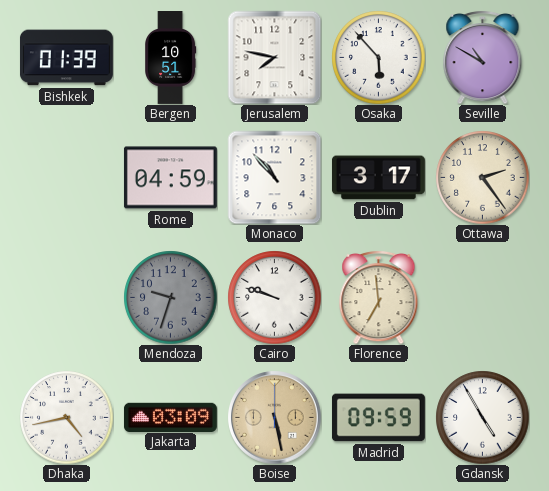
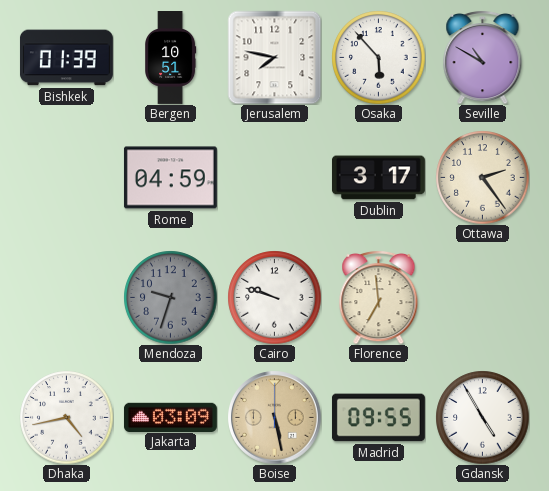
Monaco: 10:53 -> none (274, 177)
Madrid: 09:59 -> 09:55 (378, 418)
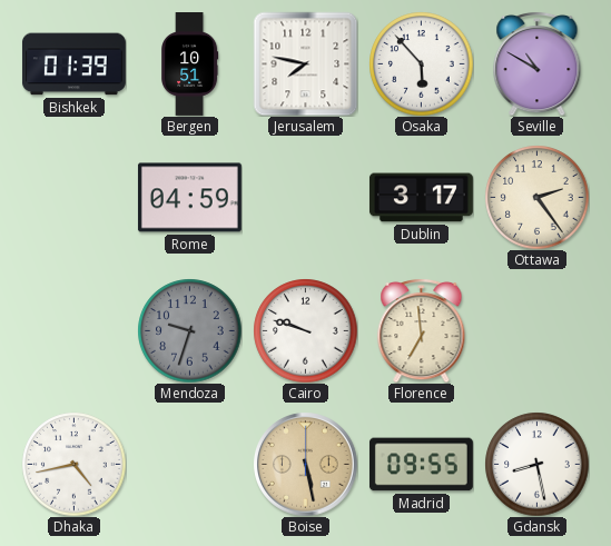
Jakarta: 03:09 -> none (170, 417)
Gdansk: 4:55 -> 8:28 (536, 464)
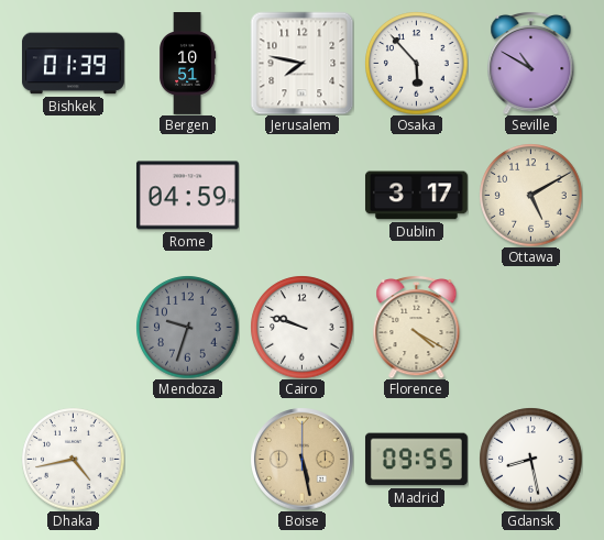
Ottawa: 2:24 -> 5:10 (530, 195)
Florence: 6:59 -> 4:20 (417, 327)
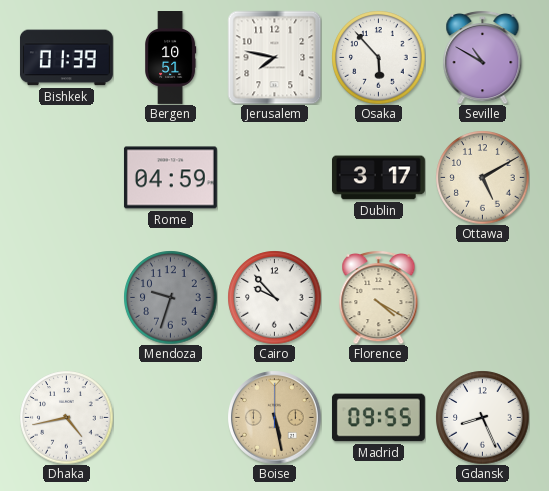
Cairo: 9:48 -> 9:53 (274, 297)
Gdansk: 8:28 -> 8:26 (482, 417)
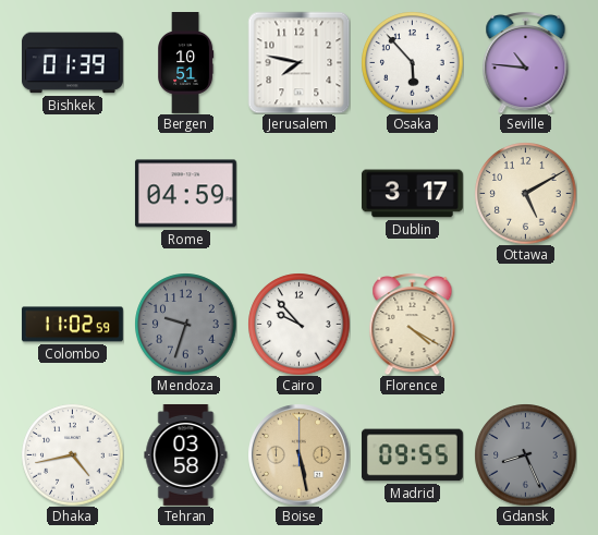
Seville: 10:50 -> 10:46 (526, 62)
Colombo: none -> 11:02 (72, 325)
Tehran: none -> 03:58 (186, 454)
Gdansk dial: white -> grey (525, 454)
